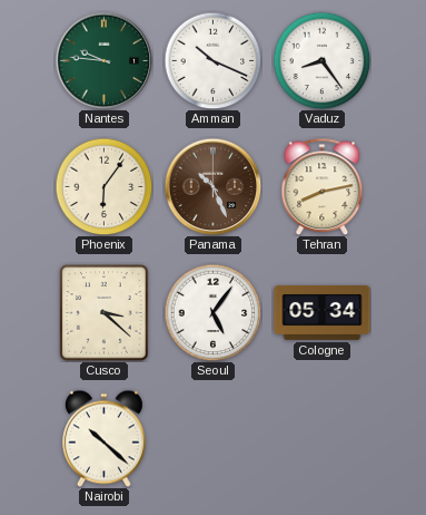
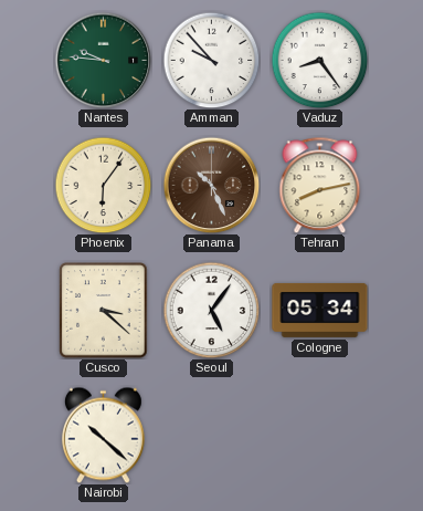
Amman: 10:19 -> 9:53 (211, 60)
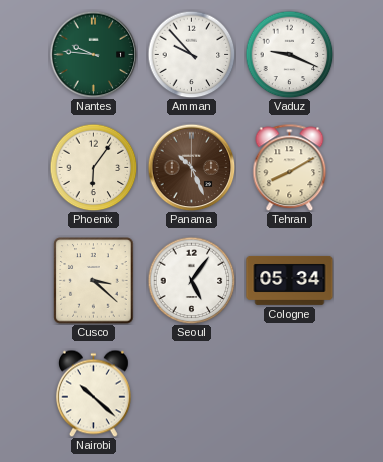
Vaduz: 8:24 -> 9:19 (289, 54)
Tehran: 8:13 -> 8:10 (290, 167)
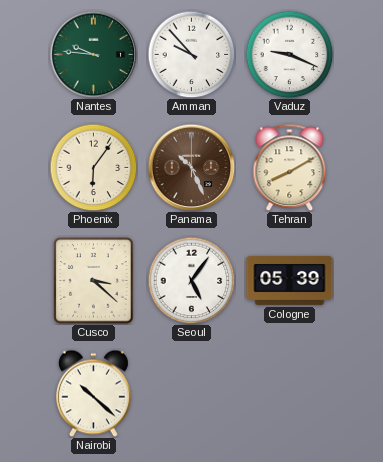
Cologne: 05:34 -> 05:39 (290, 281)
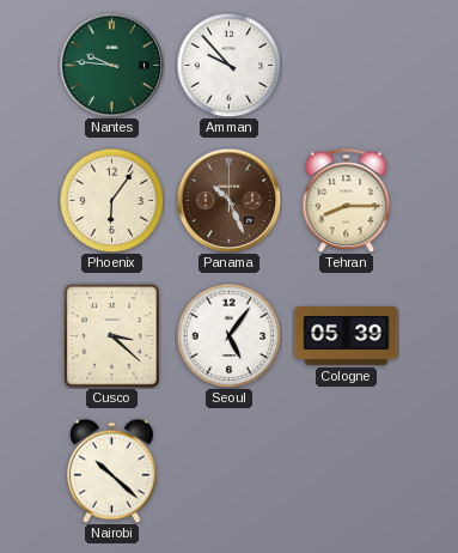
Vaduz: 9:19 -> none (289, 54)
Tehran: 8:10 -> 8:15 (347, 200)
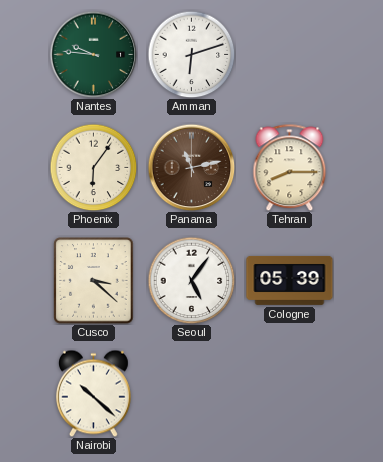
Amman: 9:53 -> 6:12 (191, 54)
Panama: 10:26 -> 11:13 (191, 167)
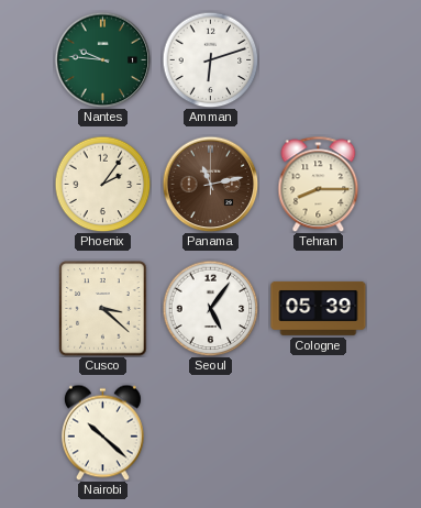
Phoenix: 6:06 -> 2:06 (102, 184)
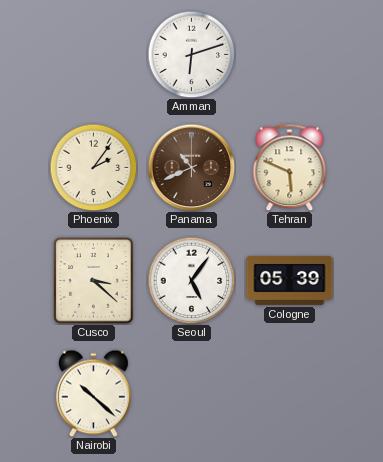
Nantes: 9:46 -> none (102, 59)
Panama: 11:13 -> 10:41 (191, 167)
Tehran: 8:15 -> 5:49 (290, 167)
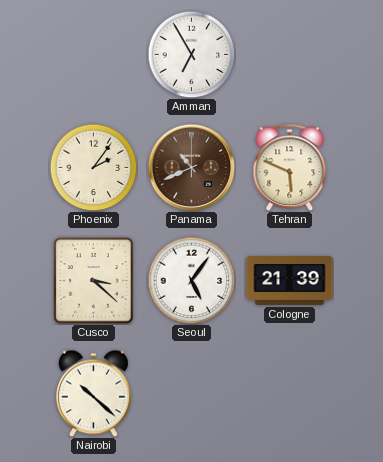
Amman: 6:12 -> 6:55 (191, 54)
Cologne: 05:39 -> 21:39 (290, 281)
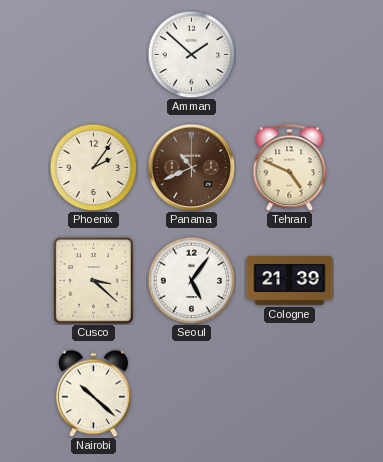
Amman: 6:55 -> 1:52 (191, 54)
Tehran: 5:49 -> 4:49 (290, 167)
